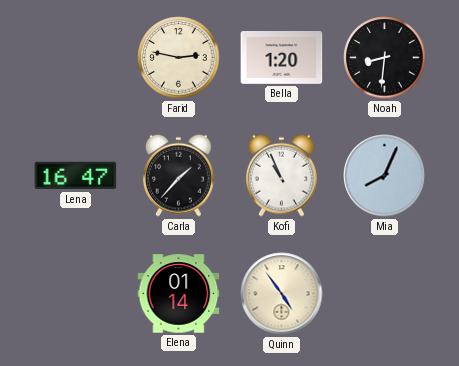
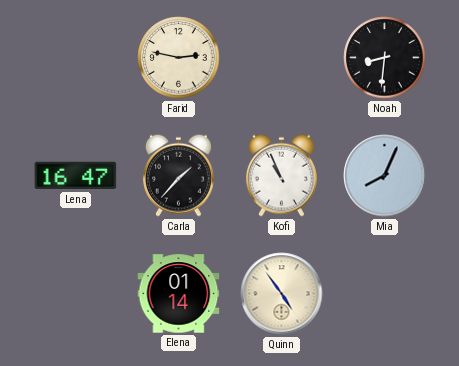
Bella: 1:20 -> none (282, 58)
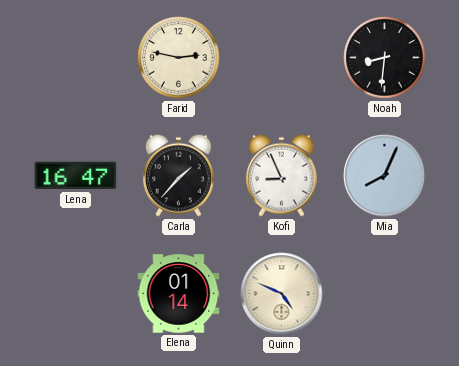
Kofi: 10:56 -> 8:56 (282, 175)
Quinn: 4:54 -> 4:49 (282, 294)
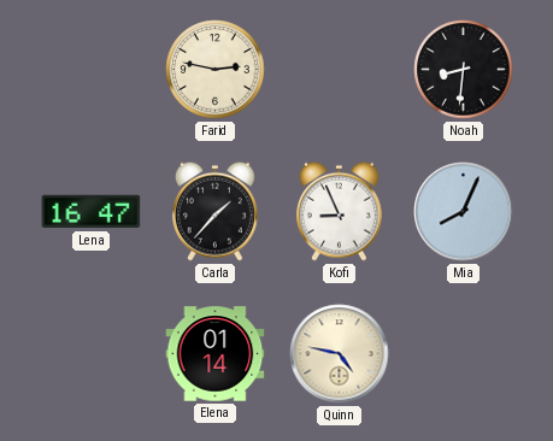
Quinn: 4:49 -> 4:47 (340, 354)
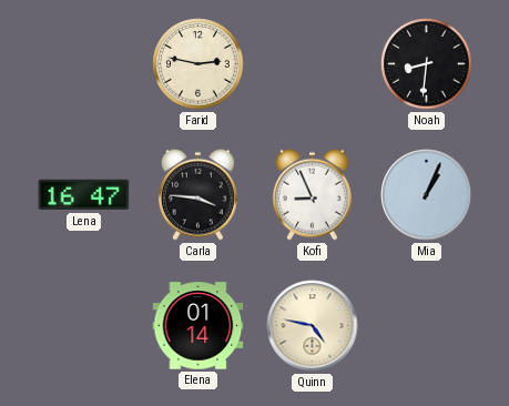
Carla: 1:37 -> 3:46 (198, 194)
Mia: 8:04 -> 1:04 (427, 195)
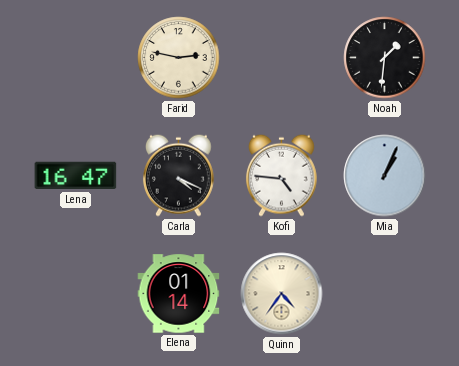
Noah: 8:31 -> 1:31 (385, 58)
Carla: 3:46 -> 4:19 (179, 175)
Kofi: 8:56 -> 4:46 (282, 175)
Quinn: 4:47 -> 4:36 (282, 294)
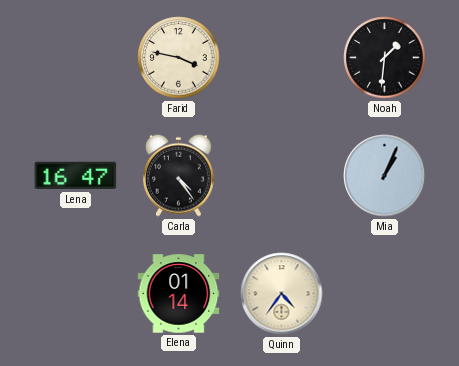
Farid: 2:47 -> 3:47 (179, 58)
Carla: 4:19 -> 4:24 (179, 175)
Kofi: 4:46 -> none (282, 175)
